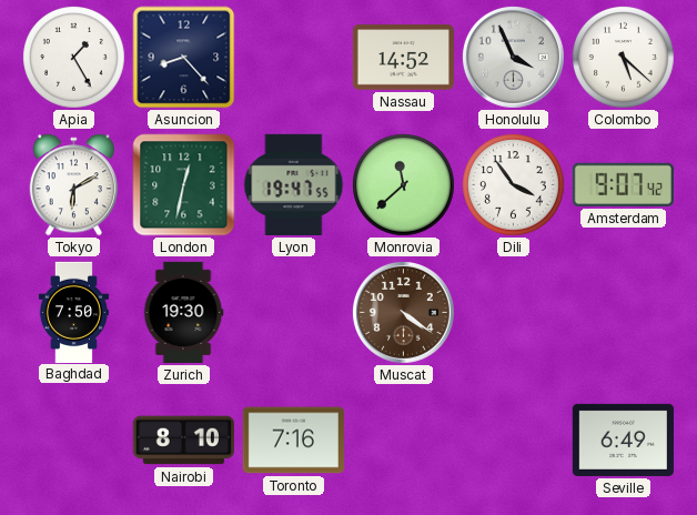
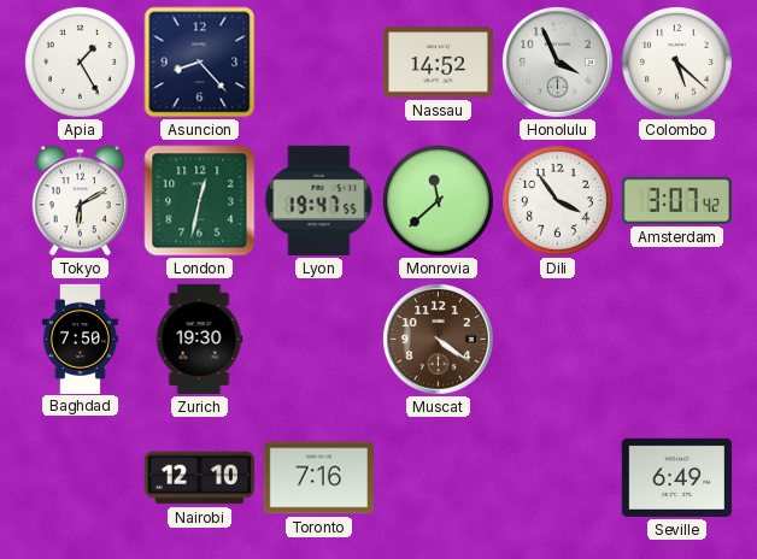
Amsterdam: 9:07 -> 3:07 (676, 200)
Nairobi: 8:10 -> 12:10 (199, 478)
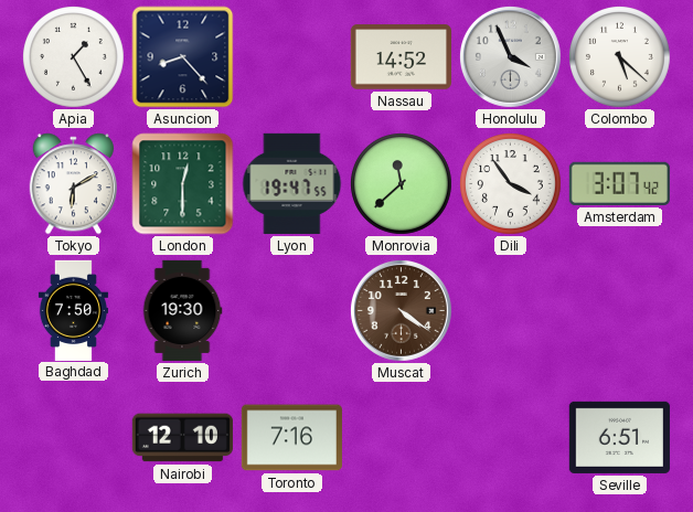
London: 12:32 -> 12:30 (183, 184)
Seville: 6:49 -> 6:51 (619, 437)
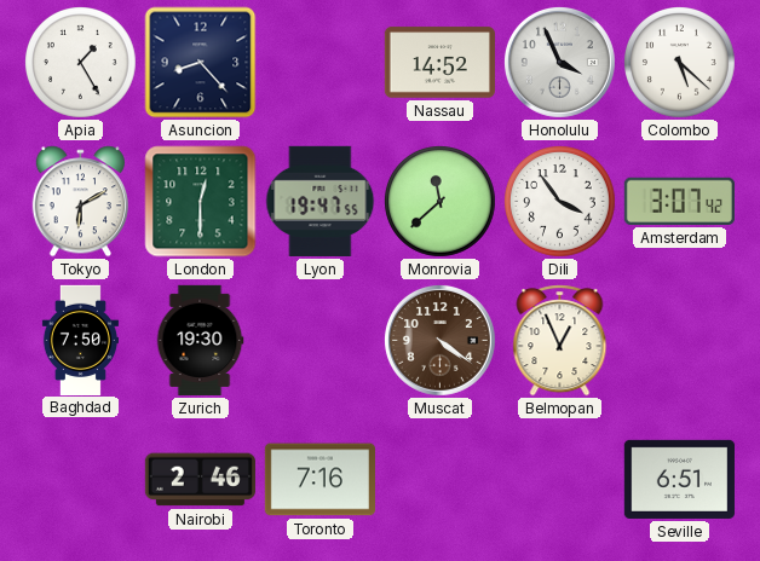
Belmopan: none -> 12:56 (560, 341)
Nairobi: 12:10 -> 2:46 (200, 480)
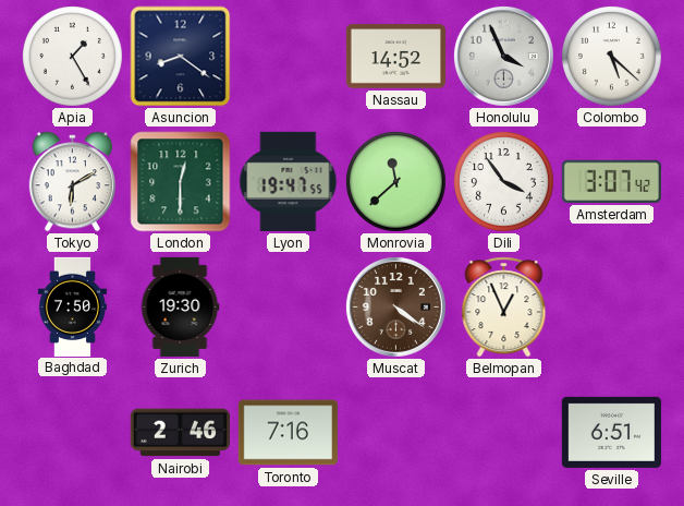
Asuncion: 8:23 -> 8:21 (181, 57)
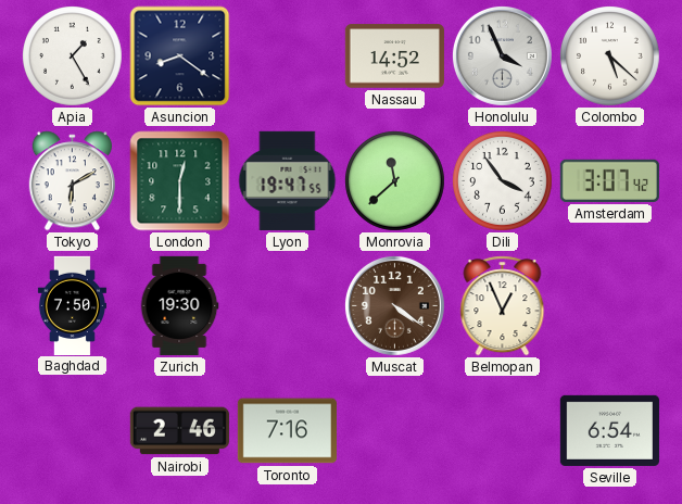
Seville: 6:51 -> 6:54 (609, 430)
